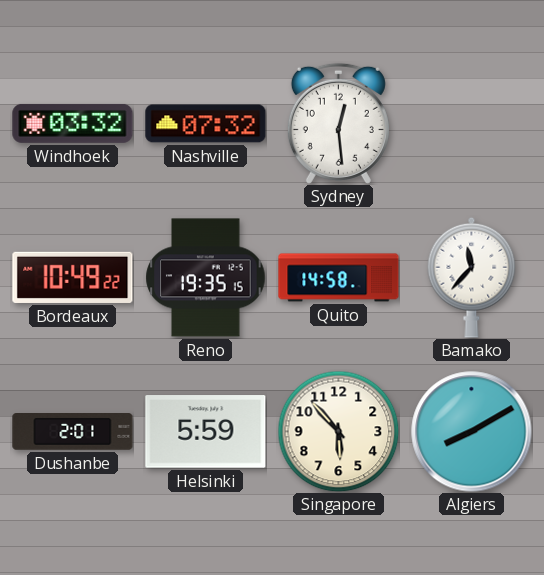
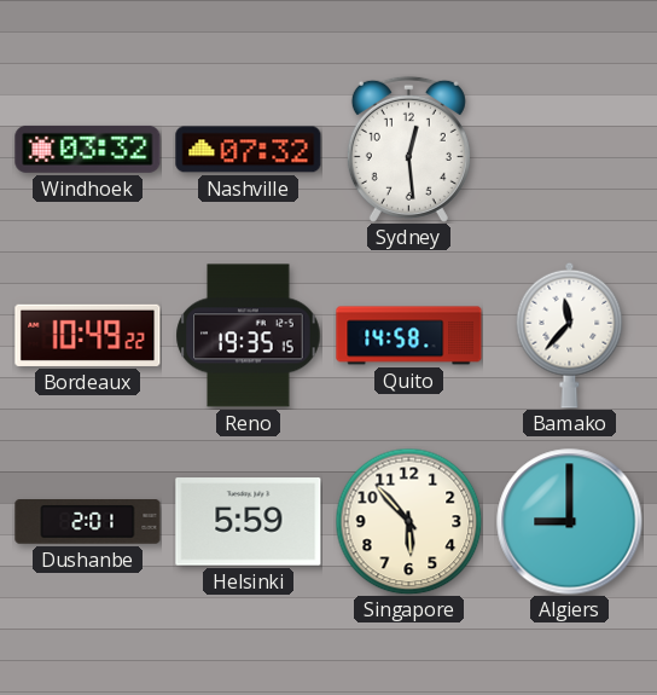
Algiers: 8:10 -> 9:00 (570, 522)
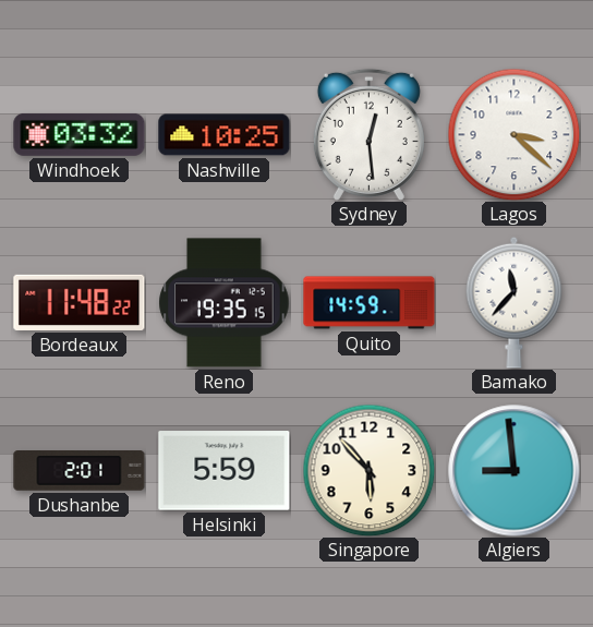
Nashville: 07:32 -> 10:25 (225, 135)
Lagos: none -> 3:22 (513, 134)
Bordeaux: 10:49 -> 11:48 (80, 302)
Quito: 14:58 -> 14:59 (370, 303)
Algiers: 9:00 -> 8:59 (515, 471)
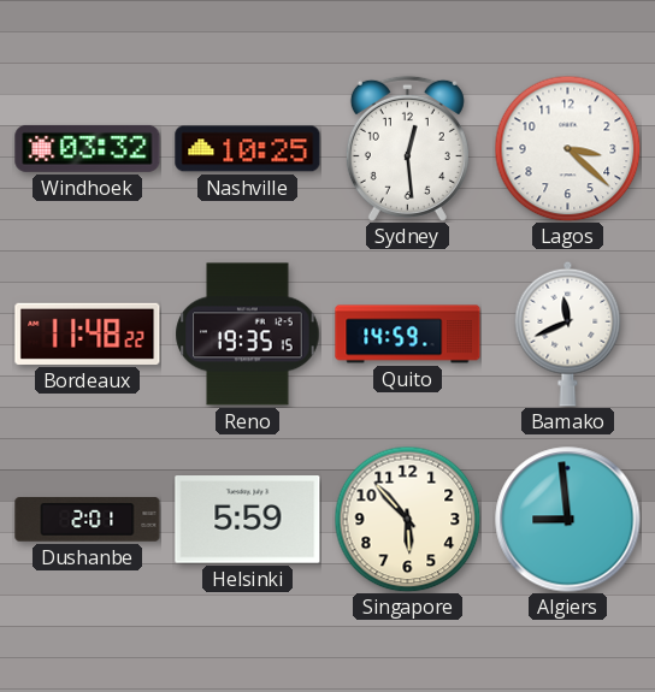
Bamako: 11:37 -> 11:41 (568, 333)
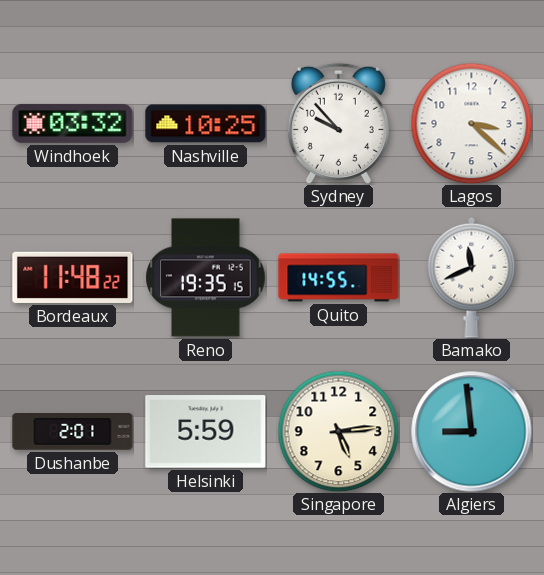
Sydney: 12:29 -> 9:53 (338, 123)
Quito: 14:59 -> 14:55 (339, 278)
Singapore: 5:53 -> 5:14 (338, 431)
